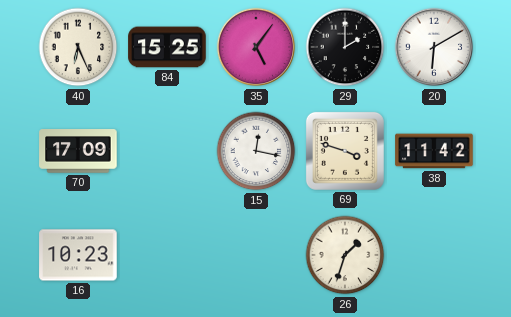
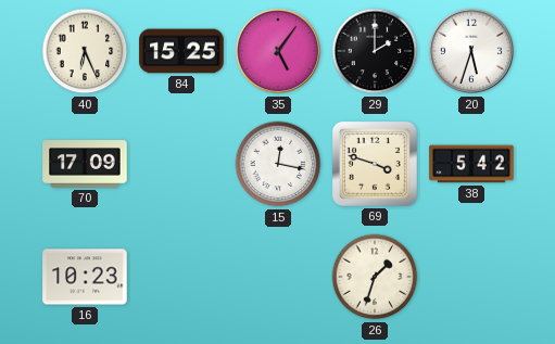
20: 6:10 -> 5:33 (471, 51)
38: 11:42 -> 5:42 (471, 164)
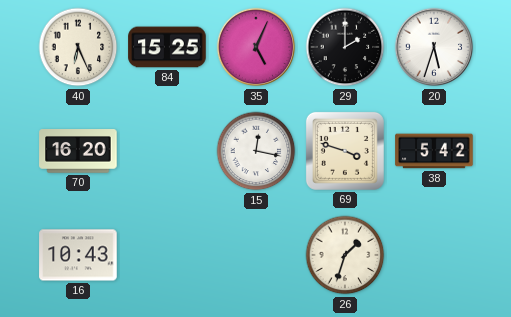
35: 5:06 -> 5:04 (256, 47)
70: 17:09 -> 16:20 (78, 151)
16: 10:23 -> 10:43 (78, 255)
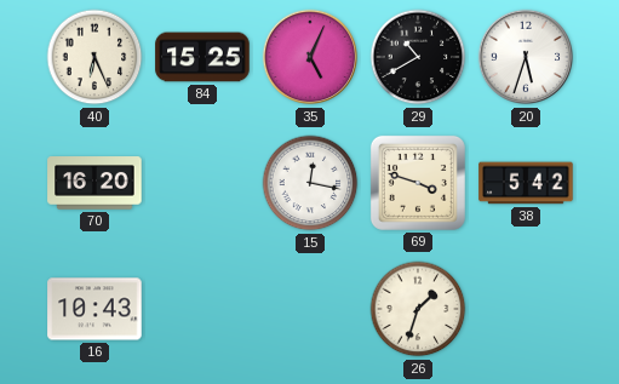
29: 2:00 -> 10:40 (418, 57)
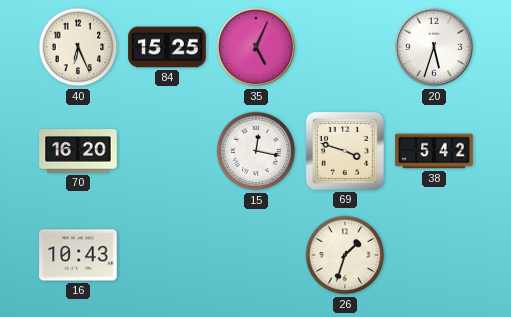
29: 10:40 -> none (418, 57)
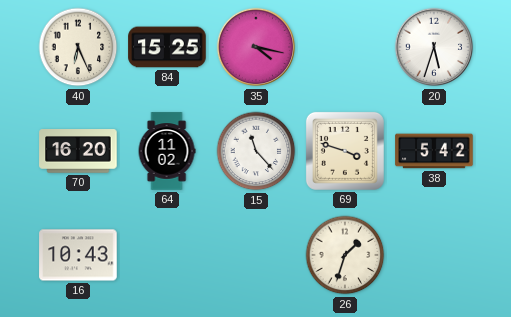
35: 5:04 -> 4:17 (256, 47)
64: none -> 11:02 (167, 151)
15: 12:17 -> 11:23 (256, 151)
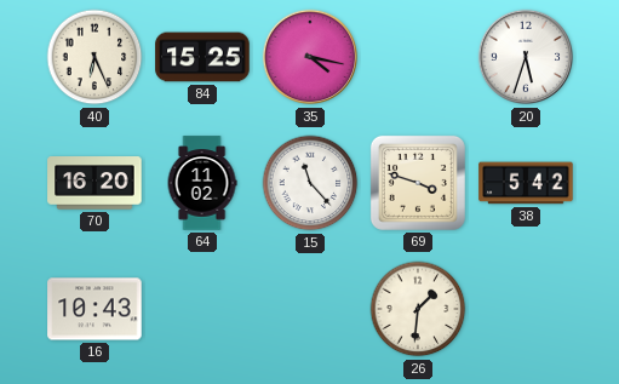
26: 1:33 -> 1:31 (418, 309)
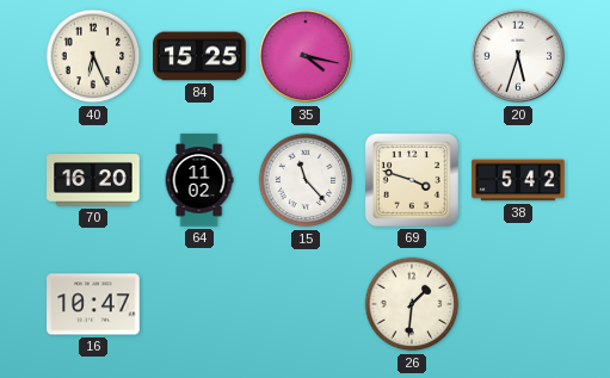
16: 10:43 -> 10:47 (93, 304)
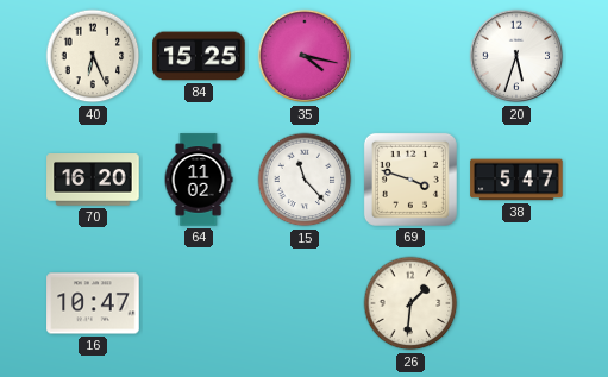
38: 5:42 -> 5:47 (516, 180)
